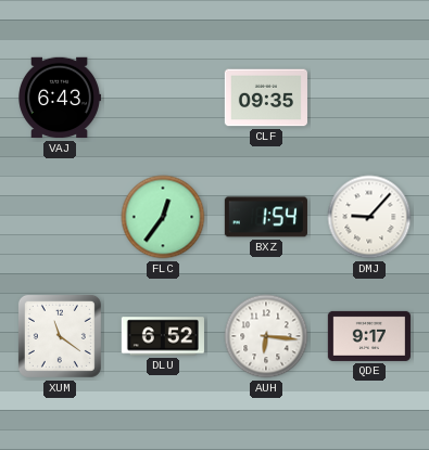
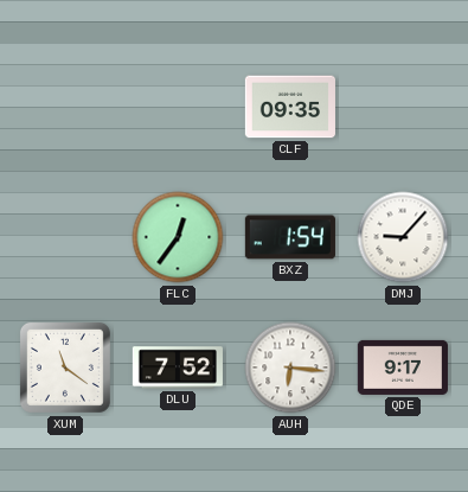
VAJ: 6:43 -> none (60, 98)
DLU: 6:52 -> 7:52 (178, 368)
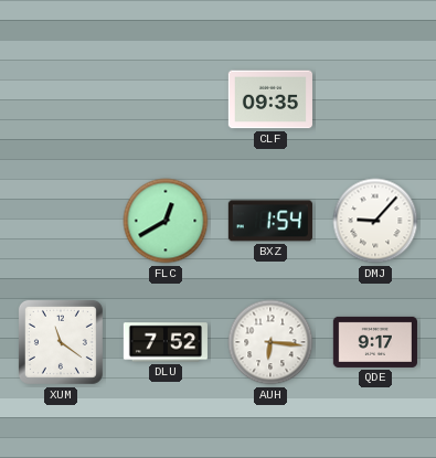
FLC: 12:36 -> 12:40 (166, 221)
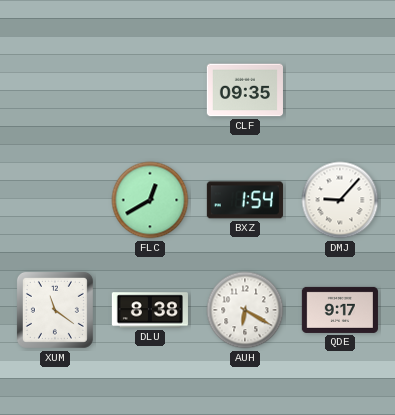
DLU: 7:52 -> 8:38 (150, 310)
AUH: 6:16 -> 6:20 (245, 310)
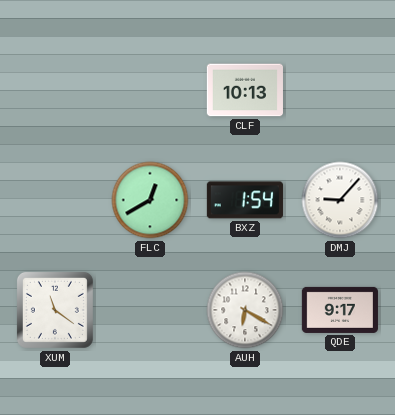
CLF: 09:35 -> 10:13 (245, 90)
DLU: 8:38 -> none (150, 310)
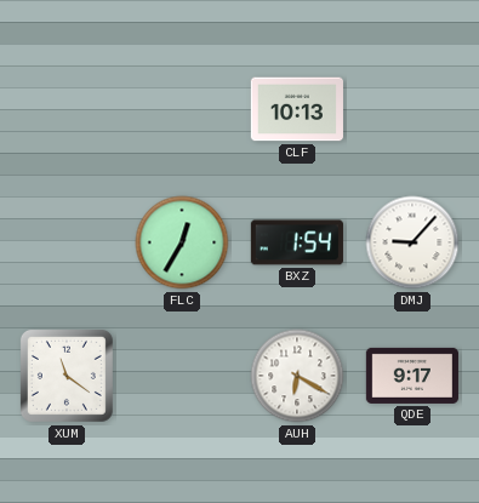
FLC: 12:40 -> 12:35 (182, 242)
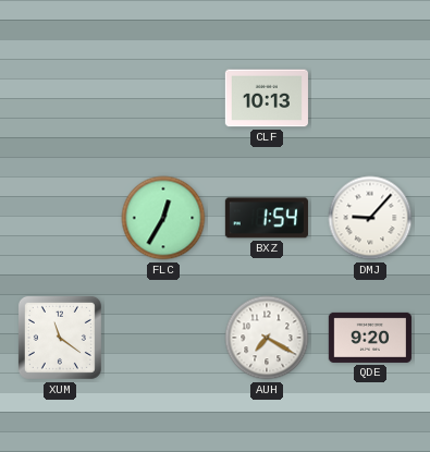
AUH: 6:20 -> 7:20 (267, 338)
QDE: 9:17 -> 9:20 (370, 338)
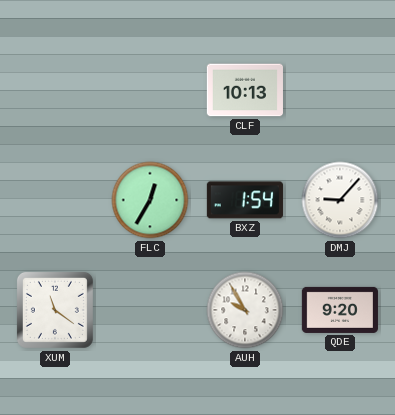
AUH: 7:20 -> 9:55 (245, 310)
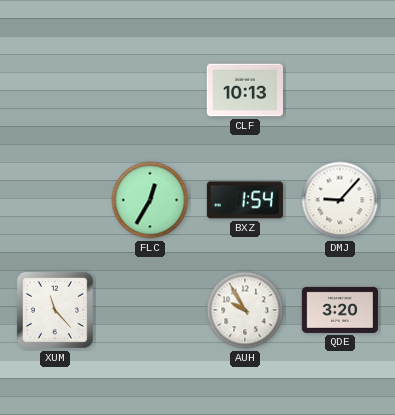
XUM: 11:21 -> 11:23 (55, 310)
QDE: 9:20 -> 3:20 (340, 310)
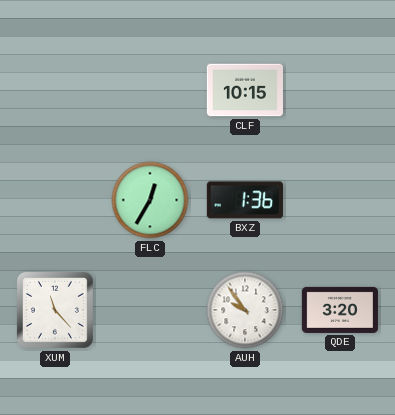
CLF: 10:13 -> 10:15 (245, 90)
BXZ: 1:54 -> 1:36 (245, 200)
DMJ: 9:07 -> none (340, 200)
AUH: 9:55 -> 9:54 (245, 310)
